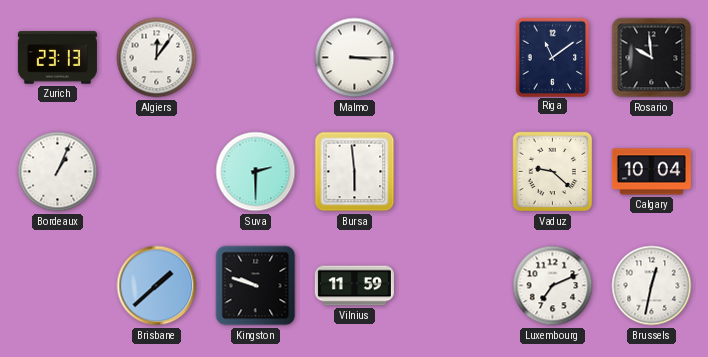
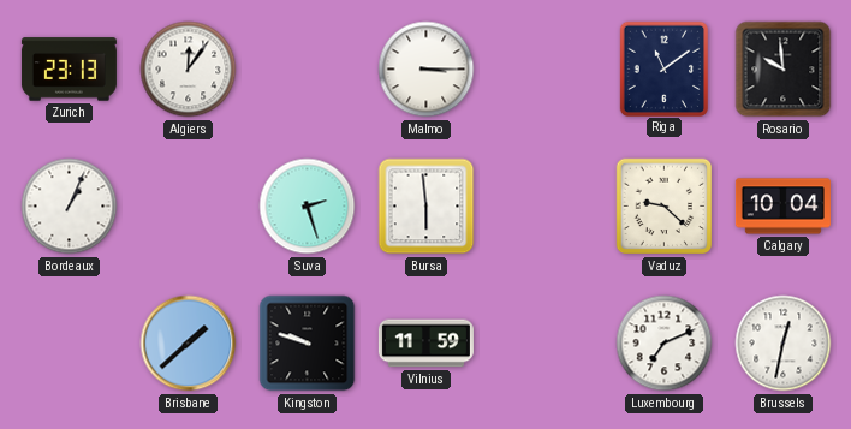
Suva: 2:30 -> 2:27 (308, 207)
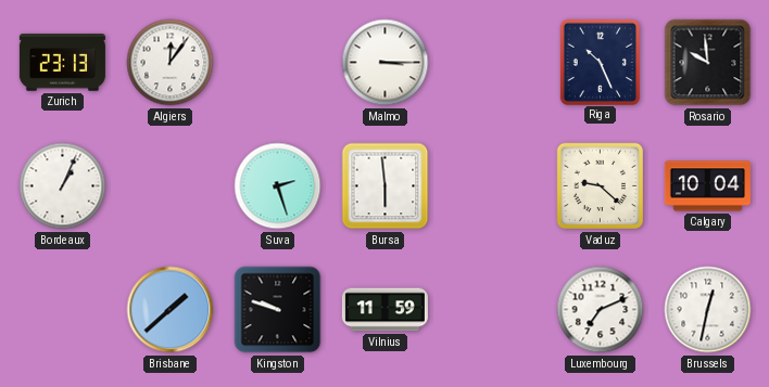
Riga: 11:09 -> 10:26 (600, 62)
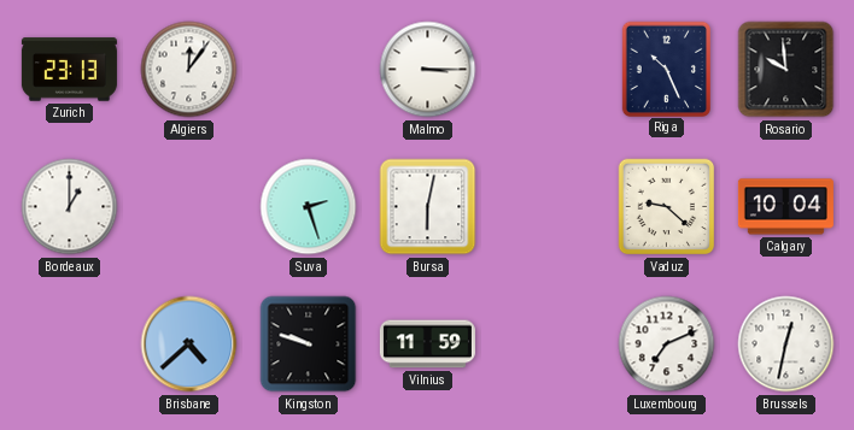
Bordeaux: 1:04 -> 1:00 (70, 207)
Bursa: 5:59 -> 6:02 (428, 207)
Brisbane: 1:38 -> 4:38 (189, 344)
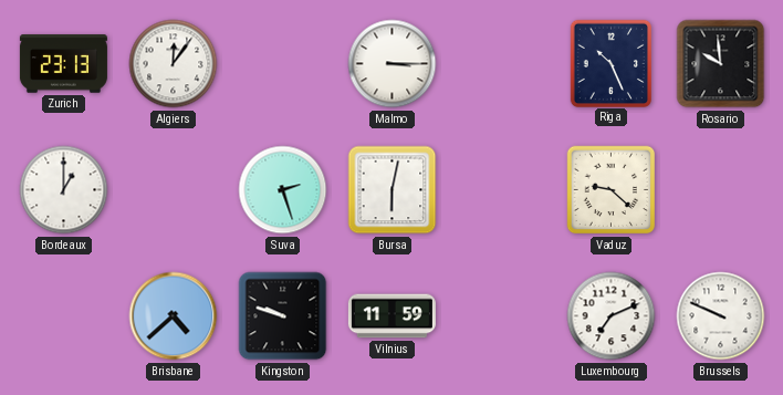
Calgary: 10:04 -> none (785, 207)
Brussels: 12:32 -> 9:49 (721, 316)
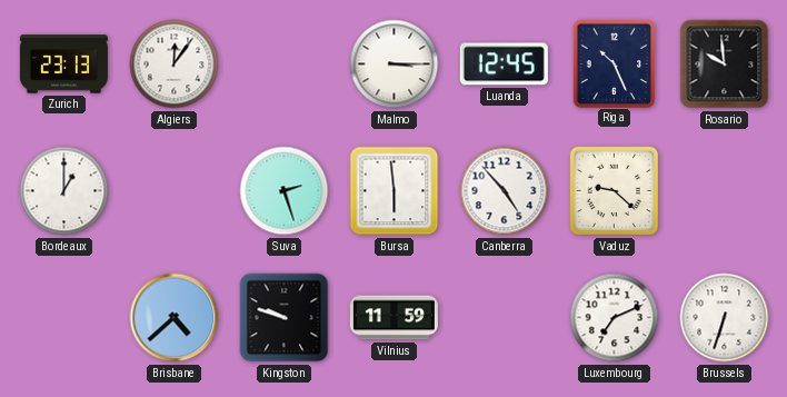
Luanda: none -> 12:45 (504, 64)
Bursa: 6:02 -> 5:59 (395, 191)
Canberra: none -> 4:53 (505, 191)
Brussels: 9:49 -> 6:33 (725, 318)
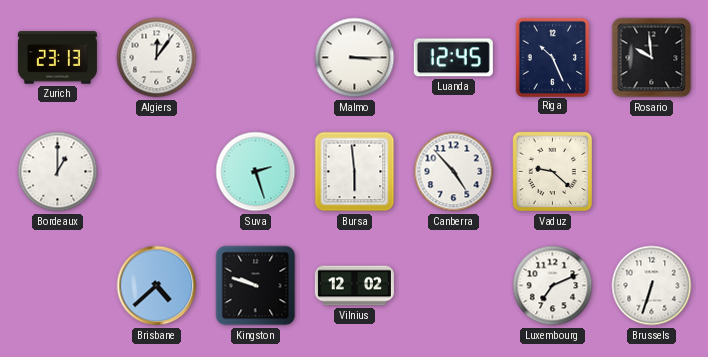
Vilnius: 11:59 -> 12:02 (354, 286)
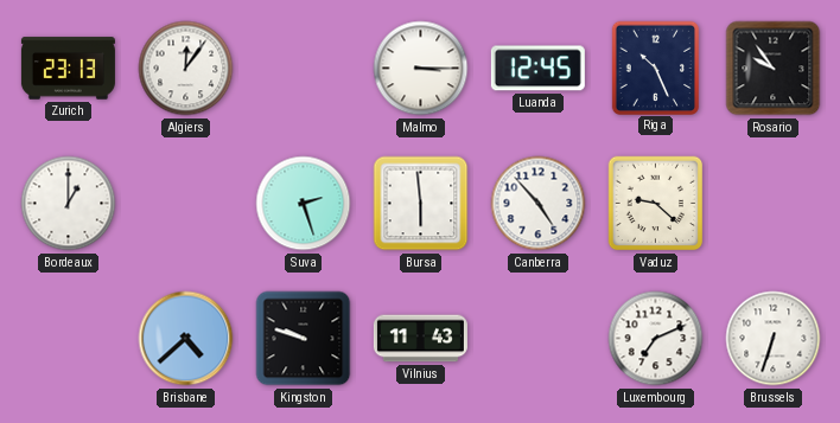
Rosario: 9:59 -> 9:54 (774, 69)
Vilnius: 12:02 -> 11:43 (420, 339)
